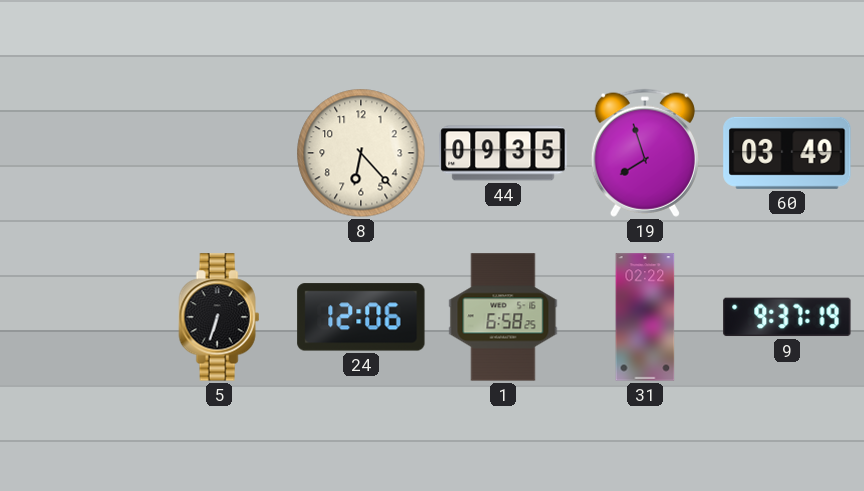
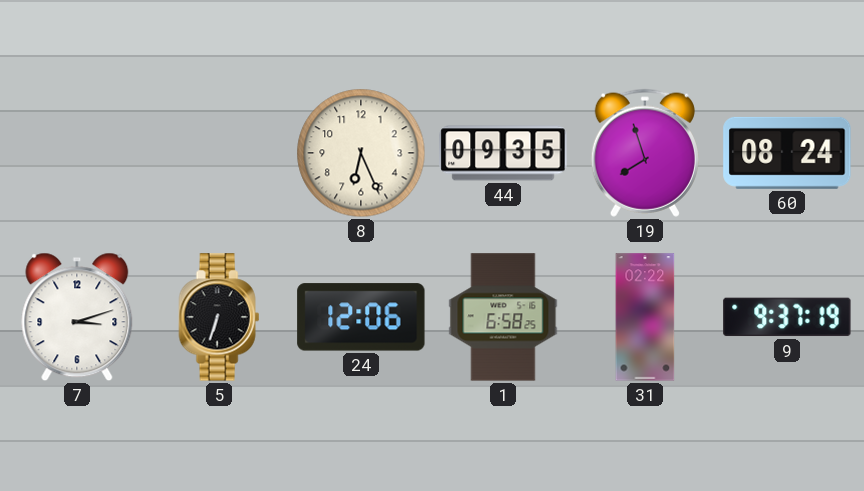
8: 6:23 -> 6:26 (361, 153)
60: 03:49 -> 08:24 (787, 153)
7: none -> 3:12 (77, 317)
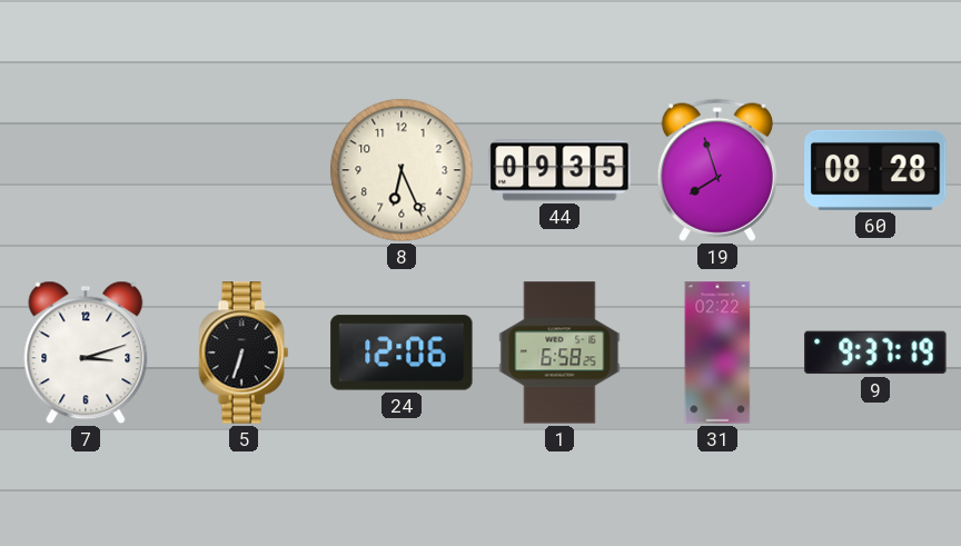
60: 08:24 -> 08:28 (875, 170)
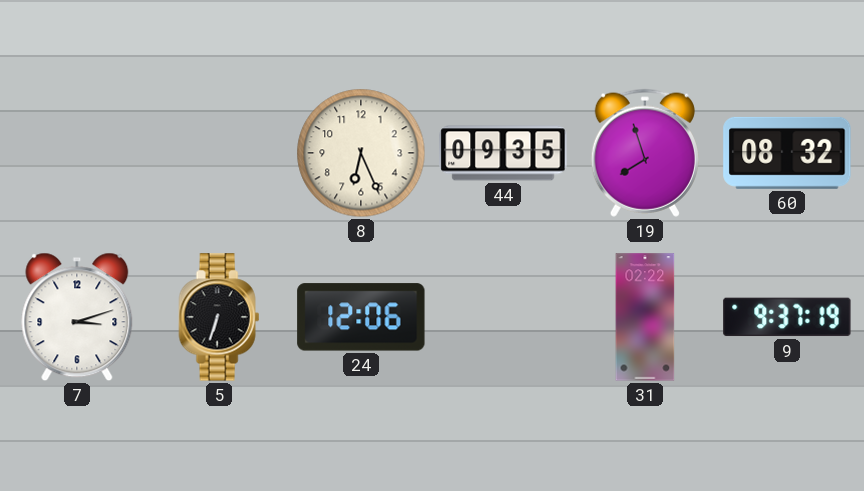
60: 08:28 -> 08:32 (787, 153)
1: 6:58 -> none (559, 353)
